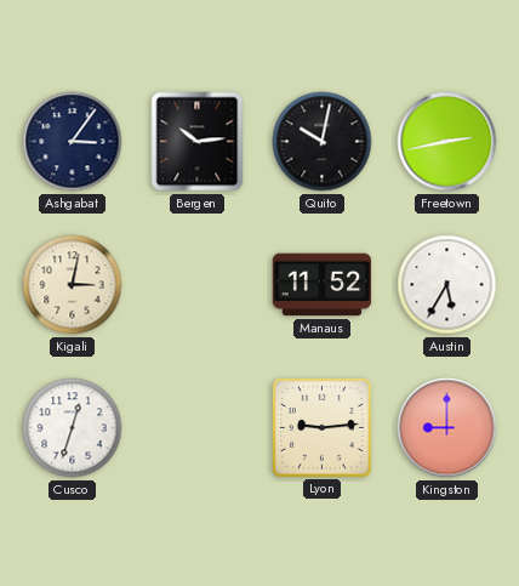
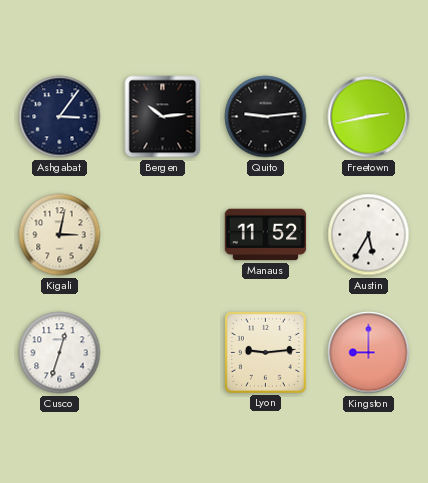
Quito: 10:02 -> 9:14 (266, 117)
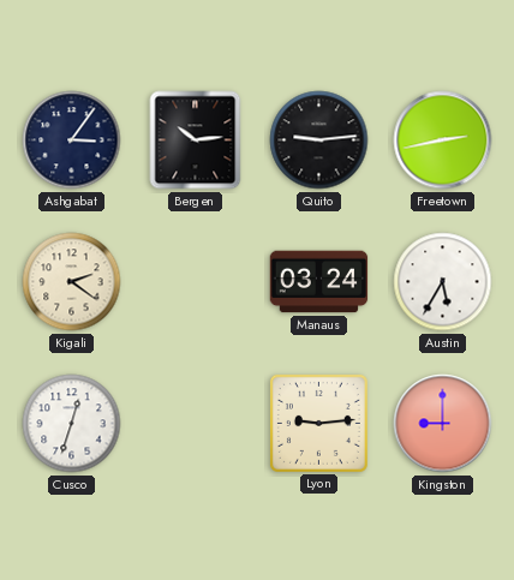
Kigali: 3:02 -> 2:21 (72, 282)
Manaus: 11:52 -> 03:24 (319, 282)
